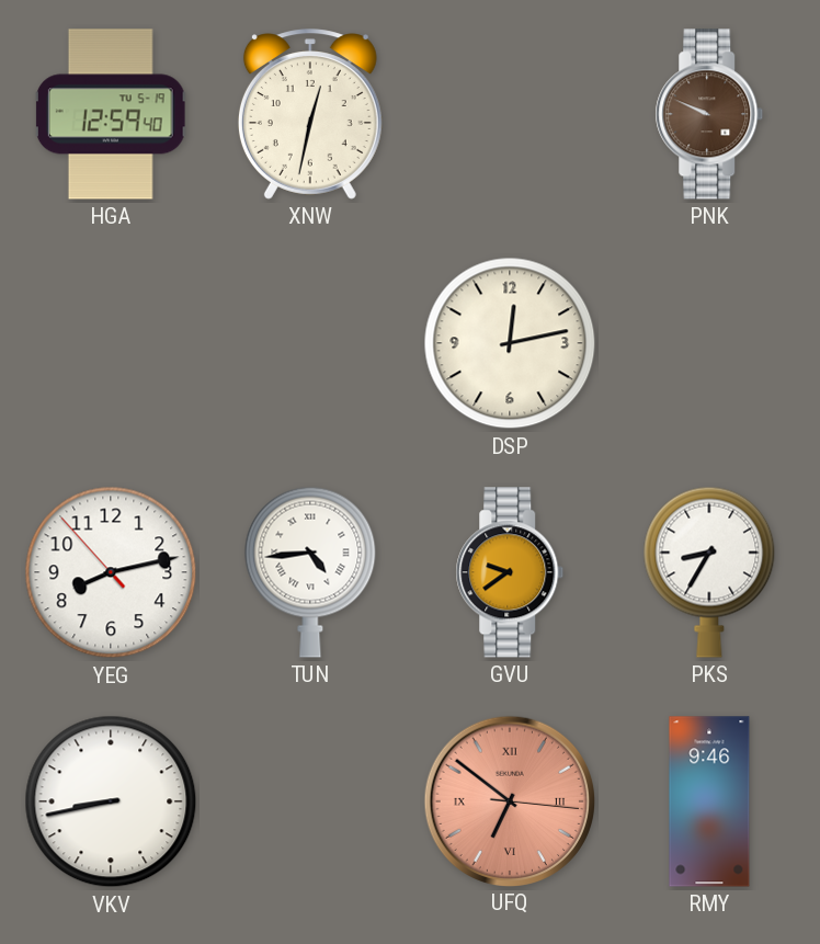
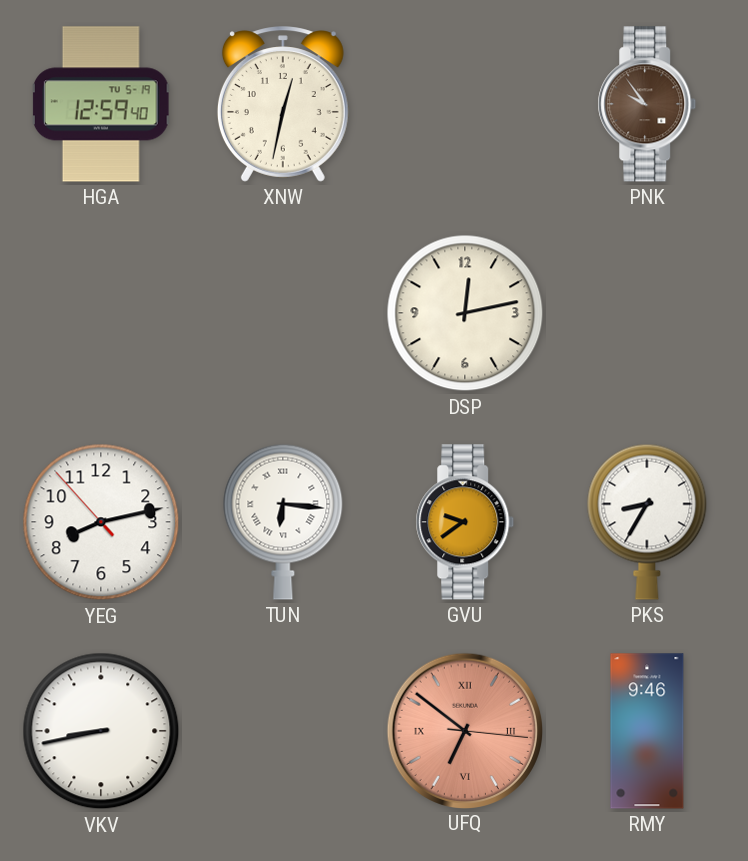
PNK: 9:49 -> 9:54 (647, 104)
TUN: 4:44 -> 6:16 (283, 522)
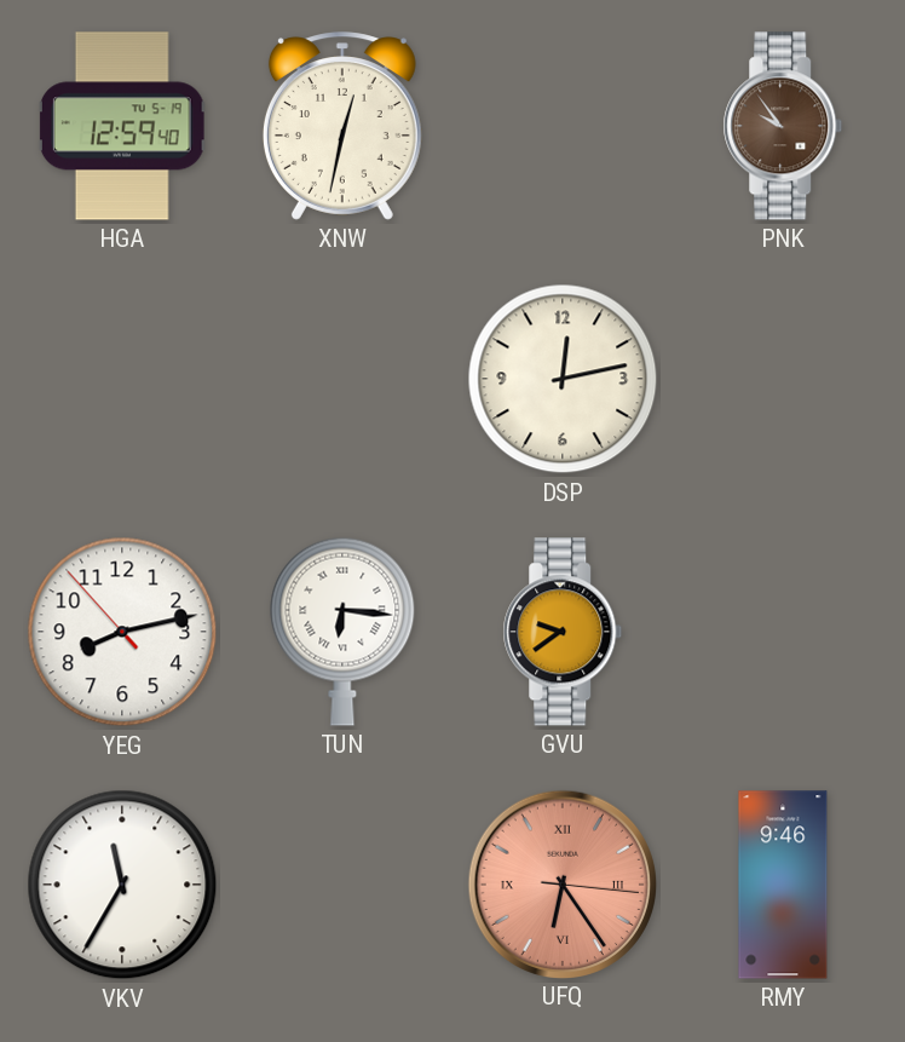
PKS: 8:35 -> none (647, 522)
VKV: 8:43 -> 11:35 (122, 885)
UFQ: 6:51 -> 6:24 (561, 883)
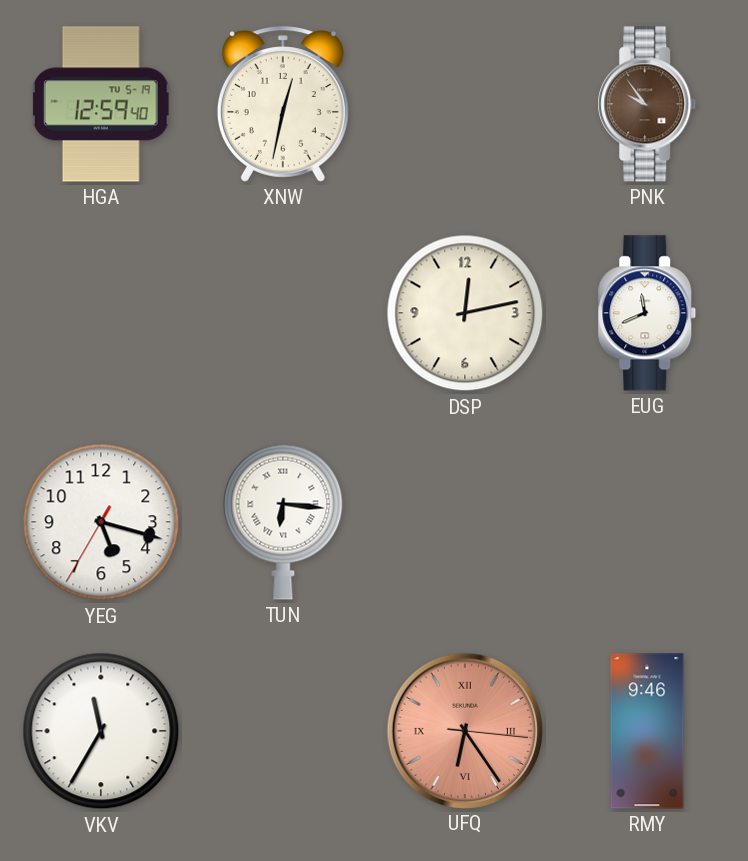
EUG: none -> 11:41 (647, 313)
YEG: 8:12 -> 5:17 (101, 522)
GVU: 9:39 -> none (563, 632)
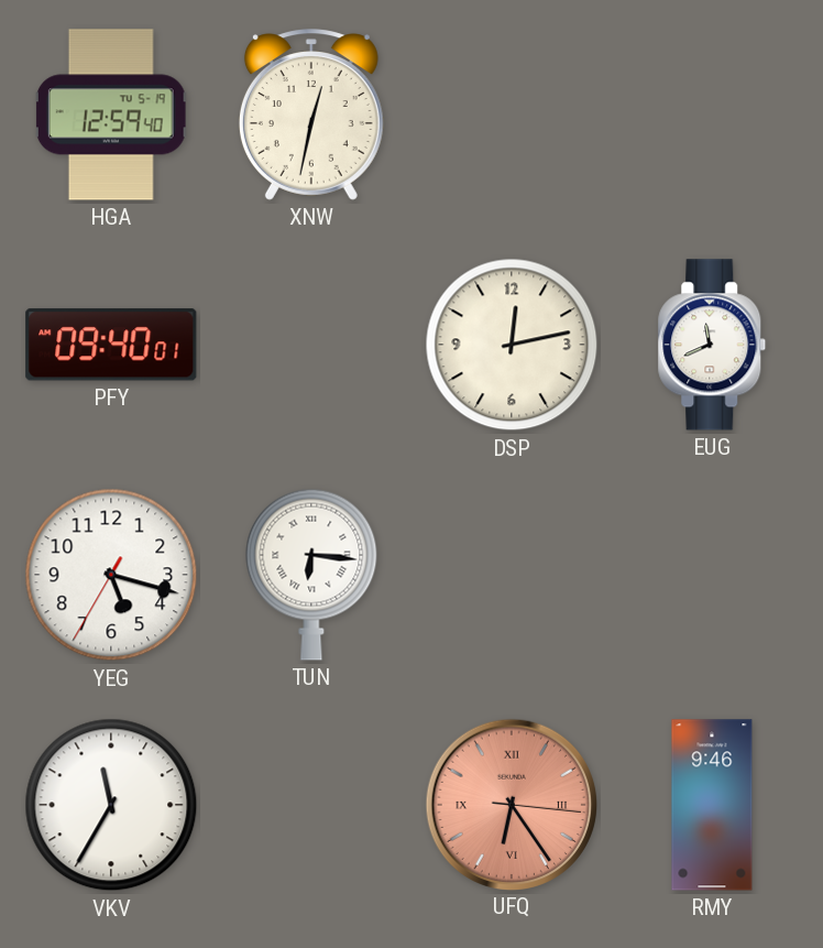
PNK: 9:54 -> none (647, 104)
PFY: none -> 09:40 (111, 345)
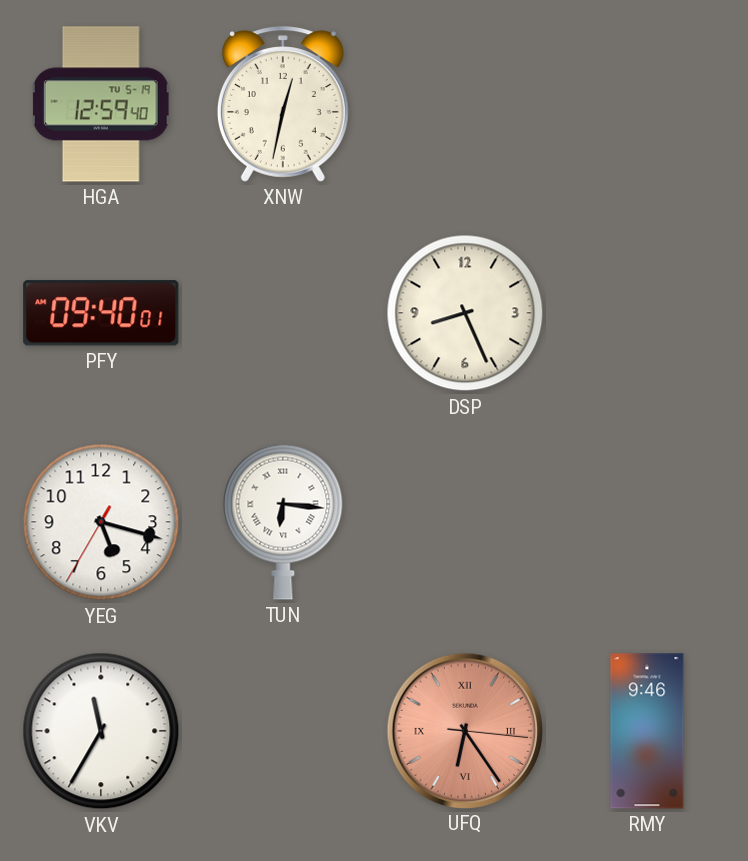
DSP: 12:13 -> 8:26 (465, 313)
EUG: 11:41 -> none (712, 345)
